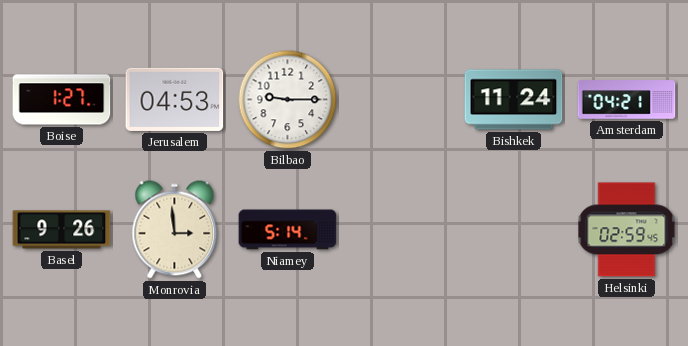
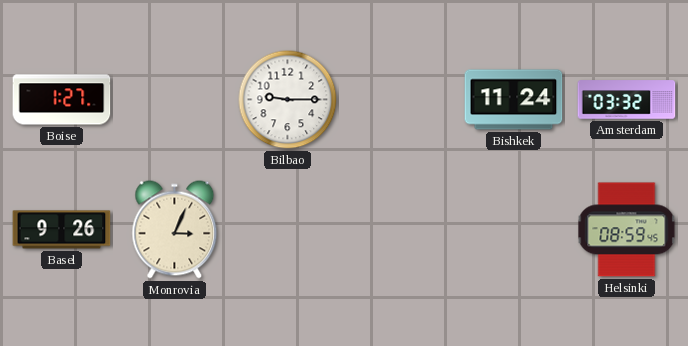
Jerusalem: 04:53 -> none (175, 99)
Amsterdam: 04:21 -> 03:32 (627, 100)
Monrovia: 2:59 -> 3:04 (175, 230)
Niamey: 5:14 -> none (288, 230)
Helsinki: 02:59 -> 08:59 (627, 230)
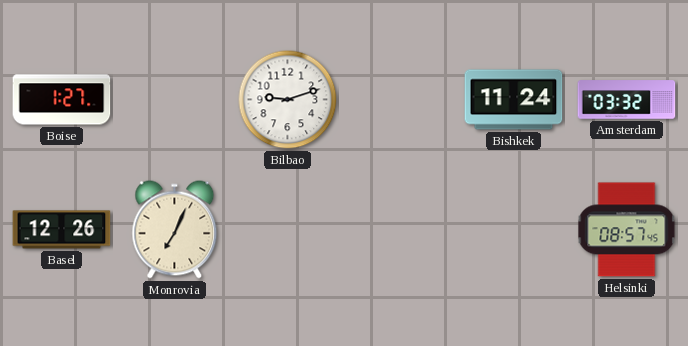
Bilbao: 9:15 -> 9:12 (288, 100)
Basel: 9:26 -> 12:26 (62, 230)
Monrovia: 3:04 -> 7:04 (175, 230)
Helsinki: 08:59 -> 08:57 (627, 230)
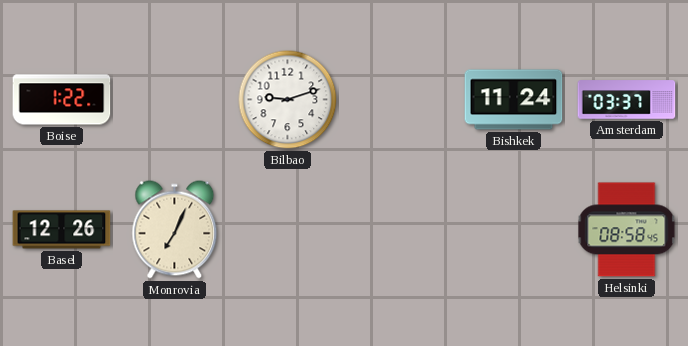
Boise: 1:27 -> 1:22 (62, 100)
Amsterdam: 03:32 -> 03:37 (627, 100)
Helsinki: 08:57 -> 08:58 (627, 230)
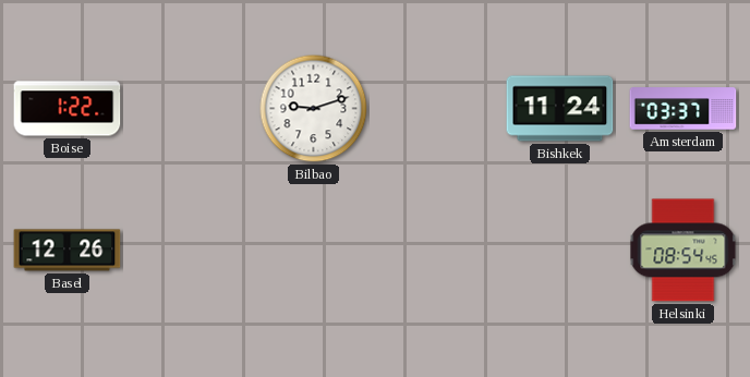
Monrovia: 7:04 -> none (175, 230)
Helsinki: 08:58 -> 08:54 (684, 251)
